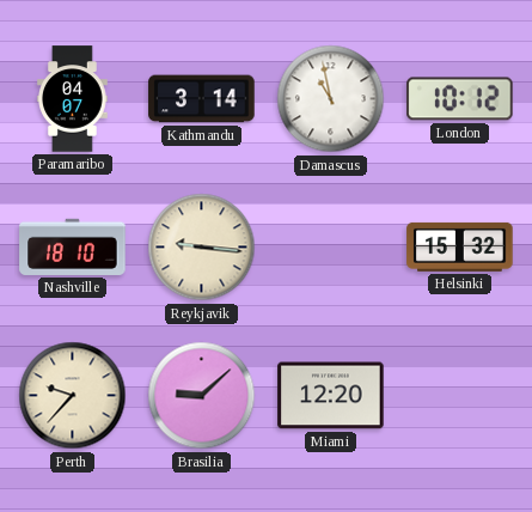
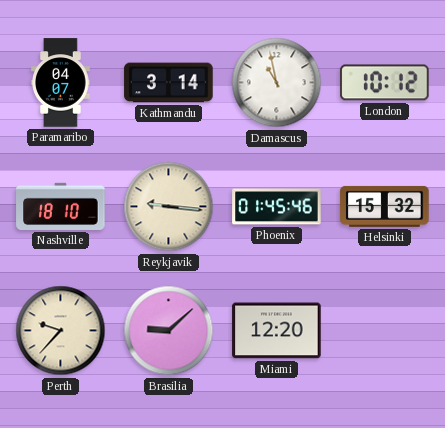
Phoenix: none -> 01:45 (277, 207)
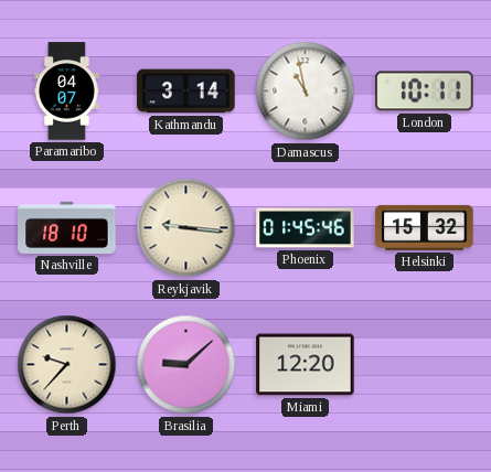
London: 10:12 -> 10:11 (425, 92)
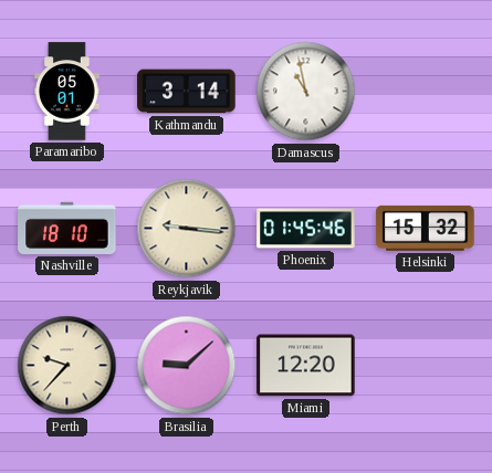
Paramaribo: 04:07 -> 05:01 (67, 92)
London: 10:11 -> none (425, 92)
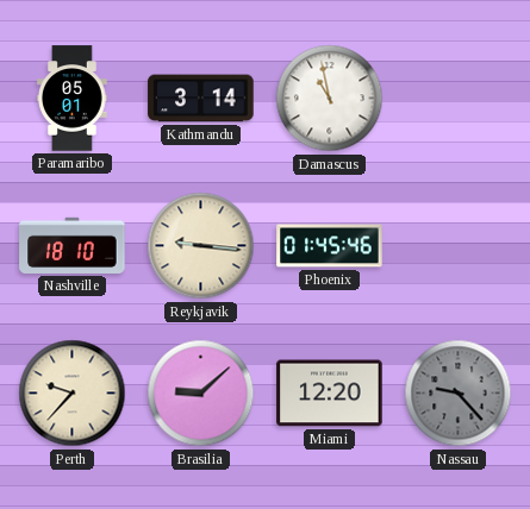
Helsinki: 15:32 -> none (426, 228)
Nassau: none -> 9:23 (459, 394)
